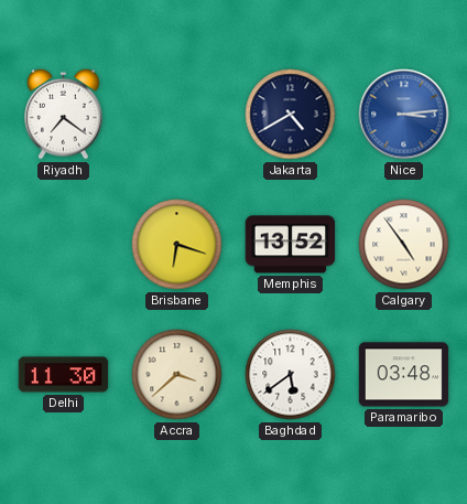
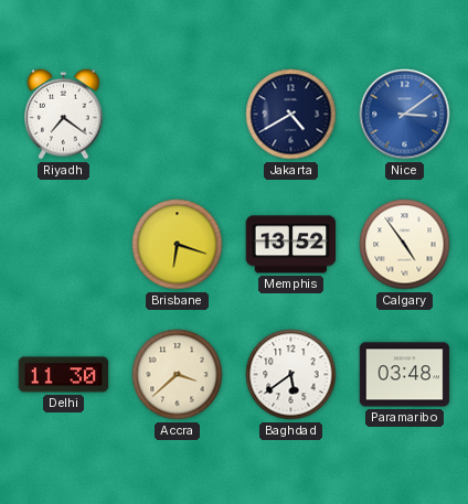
Nice: 3:14 -> 3:09 (405, 115)
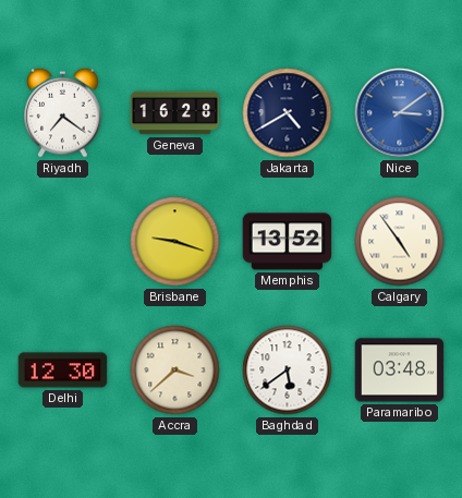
Geneva: none -> 16:28 (175, 113)
Brisbane: 6:18 -> 9:18 (175, 242)
Delhi: 11:30 -> 12:30 (63, 371)
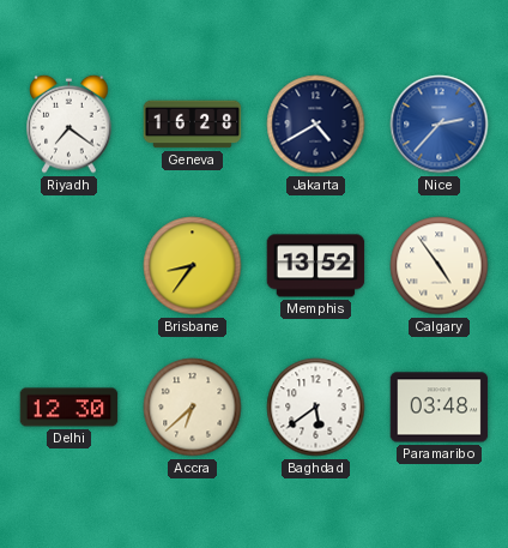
Nice: 3:09 -> 2:37 (440, 125)
Brisbane: 9:18 -> 8:36 (193, 266)
Accra: 3:38 -> 6:38 (193, 408)
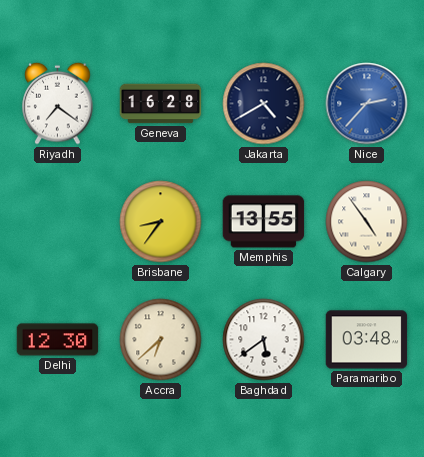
Memphis: 13:52 -> 13:55 (264, 222)
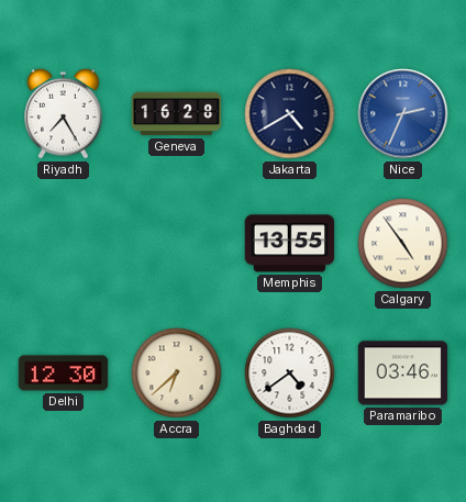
Riyadh: 7:21 -> 7:25 (64, 113)
Nice: 2:37 -> 2:34 (403, 114)
Brisbane: 8:36 -> none (161, 222)
Baghdad: 5:39 -> 4:39 (290, 373)
Paramaribo: 03:48 -> 03:46 (403, 373)
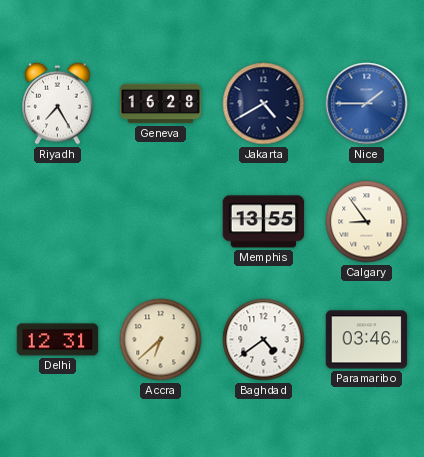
Nice: 2:34 -> 1:45 (367, 104)
Calgary: 4:54 -> 8:54 (367, 222)
Delhi: 12:30 -> 12:31 (58, 340)
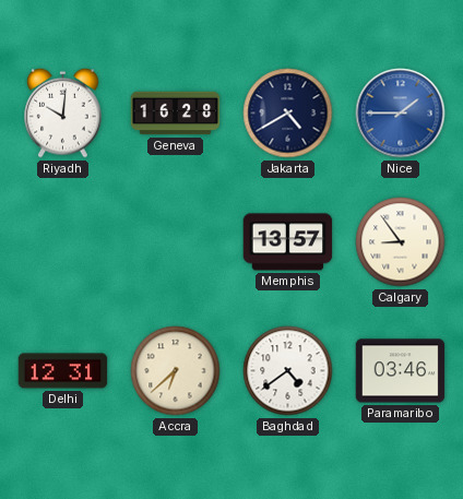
Riyadh: 7:25 -> 10:01 (63, 112)
Memphis: 13:55 -> 13:57 (288, 242)
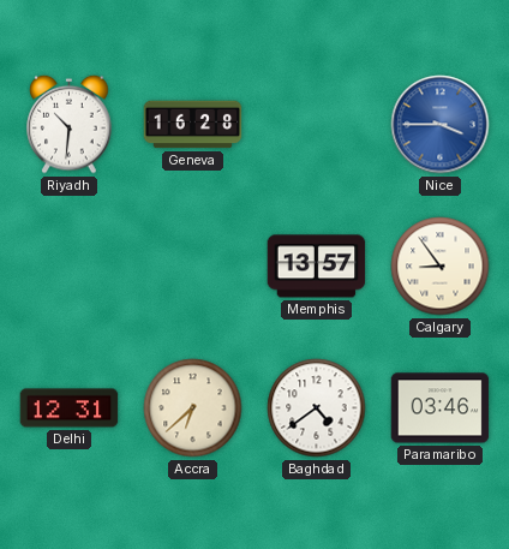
Riyadh: 10:01 -> 10:31 (70, 124)
Jakarta: 4:40 -> none (288, 114)
Nice: 1:45 -> 3:45 (441, 125)
